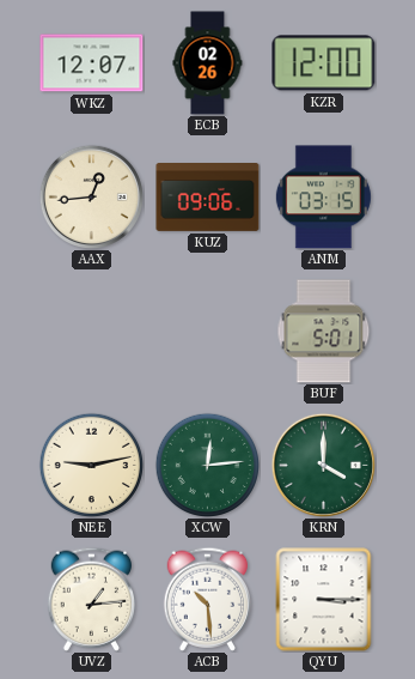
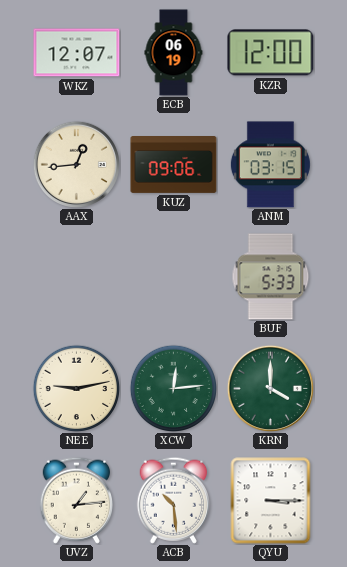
ECB: 02:26 -> 06:19 (174, 53)
BUF: 5:01 -> 5:33 (271, 277)
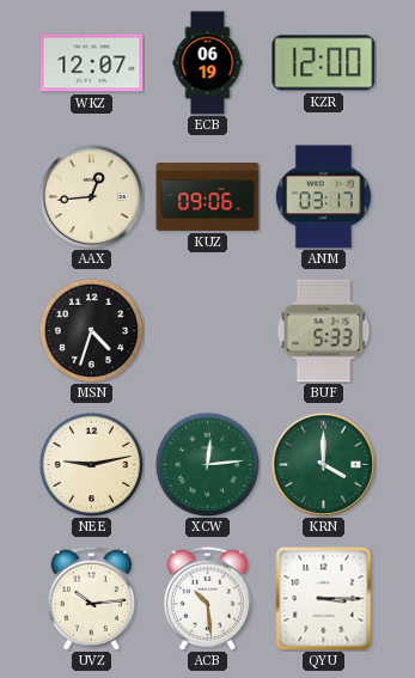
ANM: 03:15 -> 03:17 (323, 197)
MSN: none -> 4:33 (91, 330)
UVZ: 1:14 -> 10:14 (91, 598)
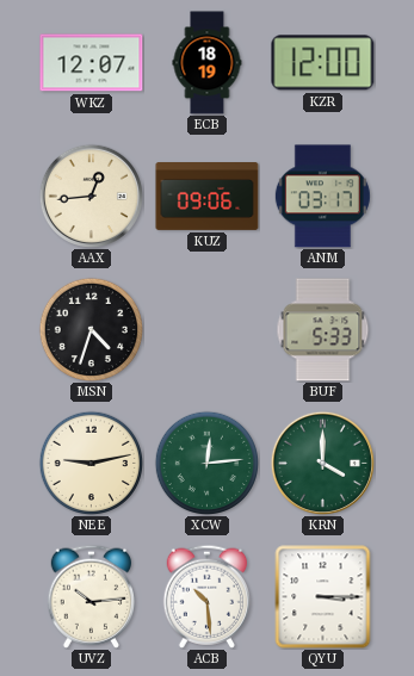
ECB: 06:19 -> 18:19 (208, 63)
